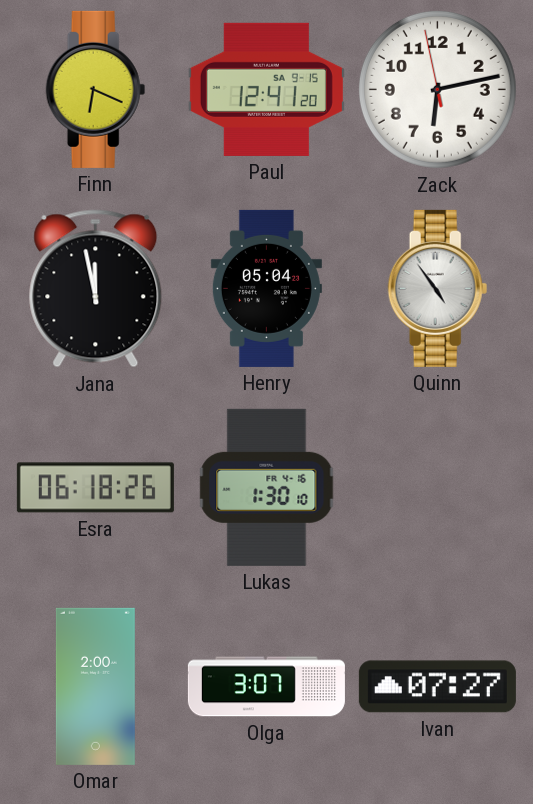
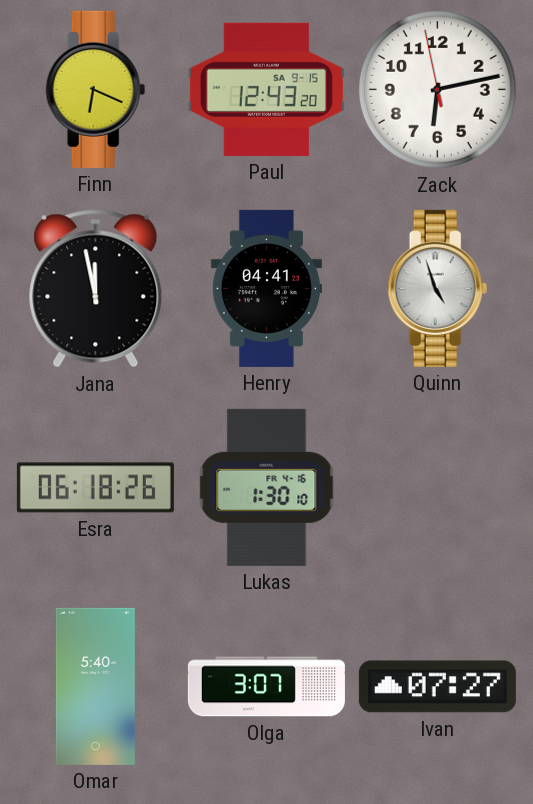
Paul: 12:41 -> 12:43 (266, 89)
Henry: 05:04 -> 04:41 (266, 288)
Quinn: 4:54 -> 4:57 (438, 288)
Omar: 2:00 -> 5:40 (95, 686)
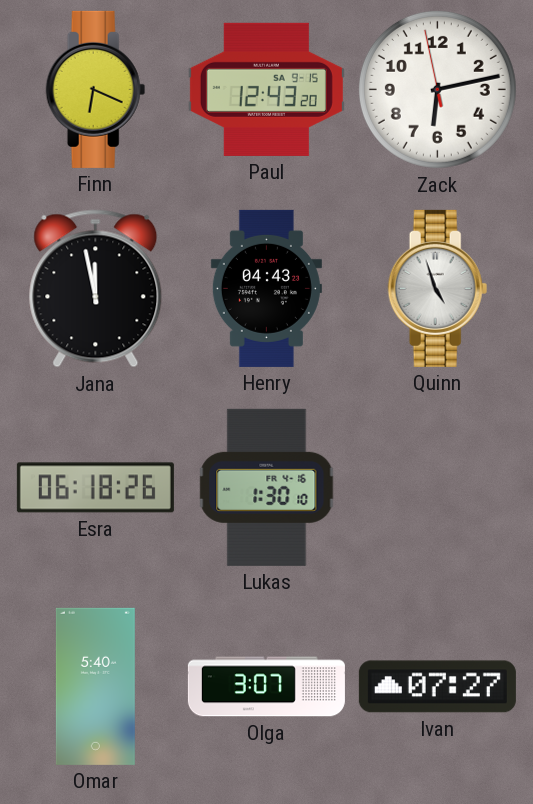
Henry: 04:41 -> 04:43 (266, 288)
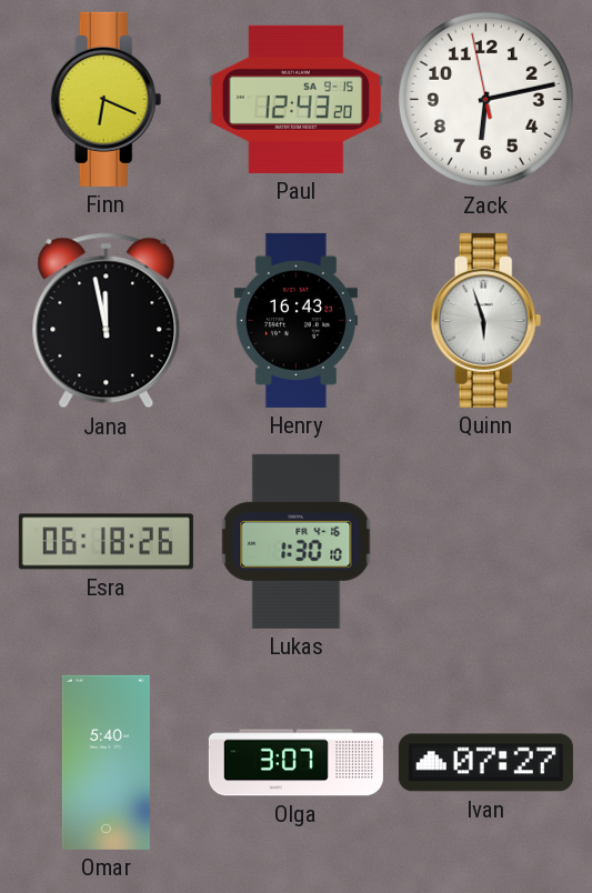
Henry: 04:43 -> 16:43 (295, 320)
Quinn: 4:57 -> 5:57 (486, 320)
